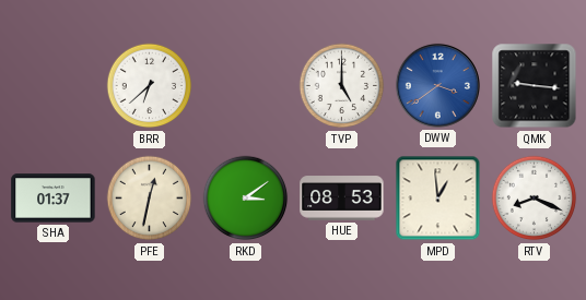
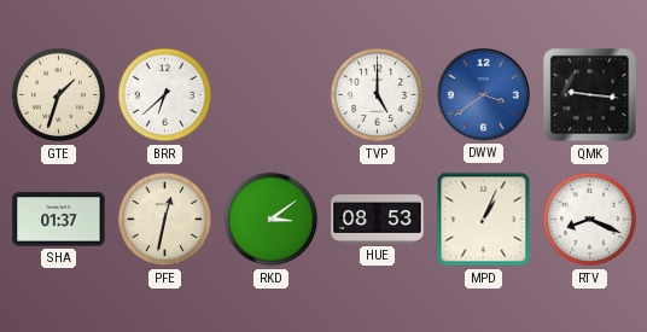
GTE: none -> 1:33 (59, 95)
MPD: 12:59 -> 1:04 (484, 220)
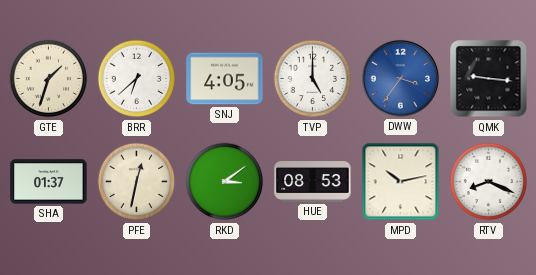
SNJ: none -> 4:05 (225, 79)
DWW: 3:39 -> 3:36 (400, 78)
MPD: 1:04 -> 10:13 (401, 182)
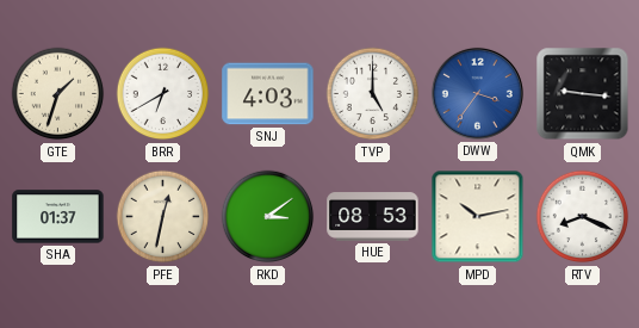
BRR: 6:38 -> 6:40 (163, 94)
SNJ: 4:05 -> 4:03 (268, 94)
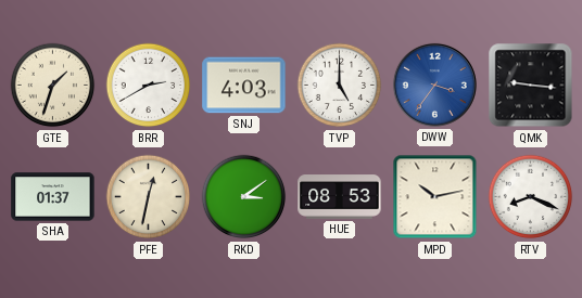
BRR: 6:40 -> 2:40 (149, 86)
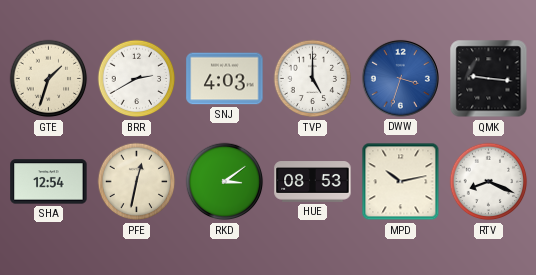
DWW: 3:36 -> 3:33 (400, 78)
SHA: 01:37 -> 12:54 (49, 182)
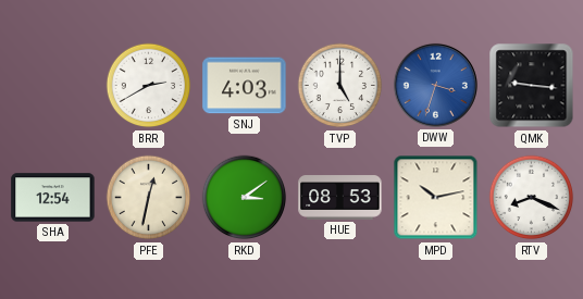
GTE: 1:33 -> none (49, 79)
